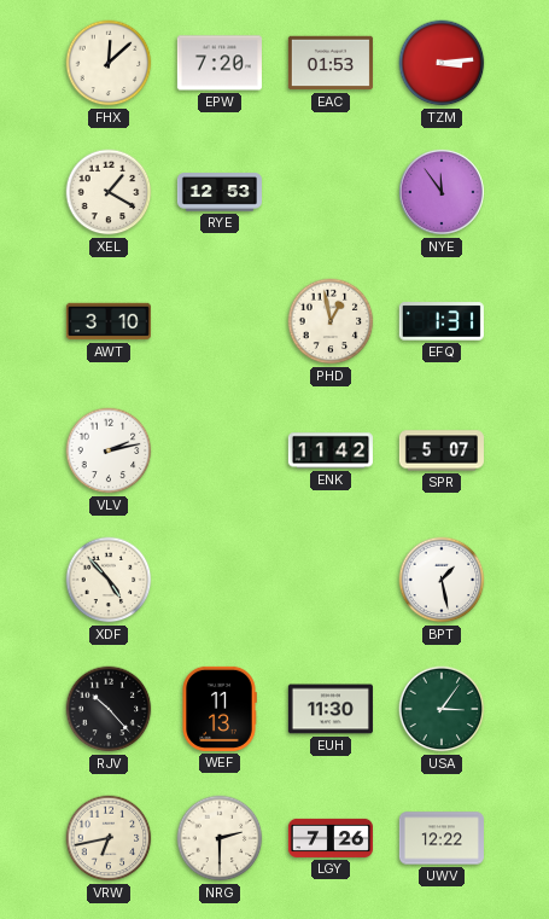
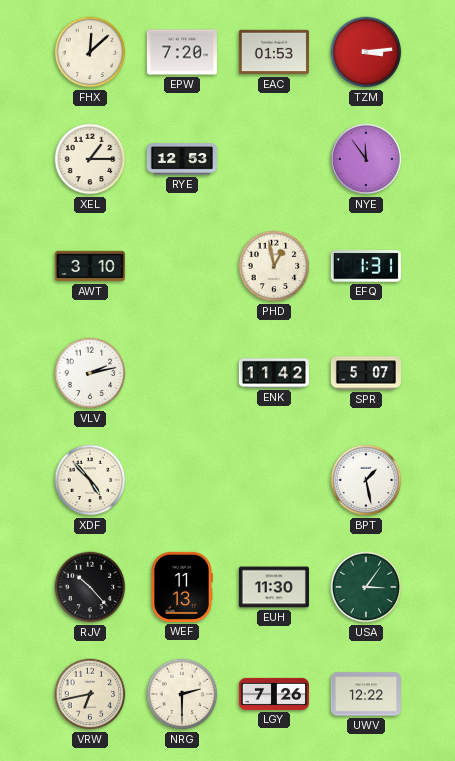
XEL: 1:20 -> 1:15 (90, 159)
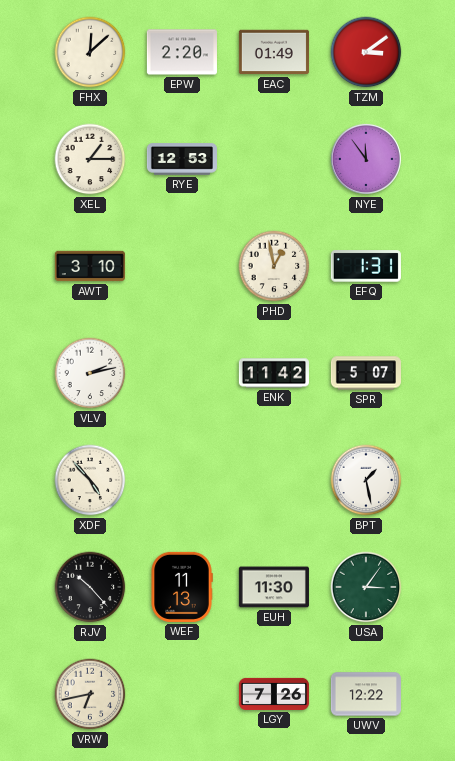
EPW: 7:20 -> 2:20 (182, 52)
EAC: 01:53 -> 01:49 (274, 52)
TZM: 3:14 -> 3:09 (366, 52)
NRG: 2:30 -> none (182, 694)
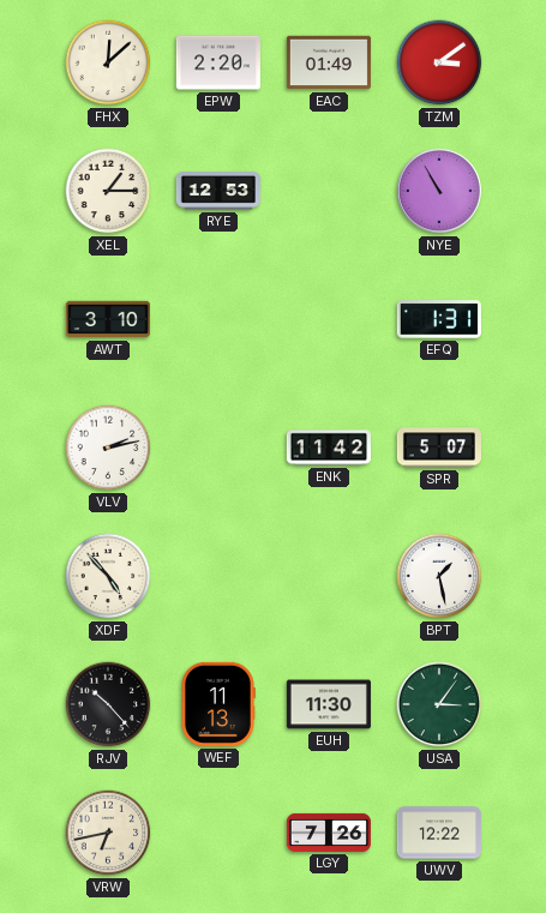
NYE: 11:54 -> 10:55 (439, 191)
PHD: 12:58 -> none (274, 266)
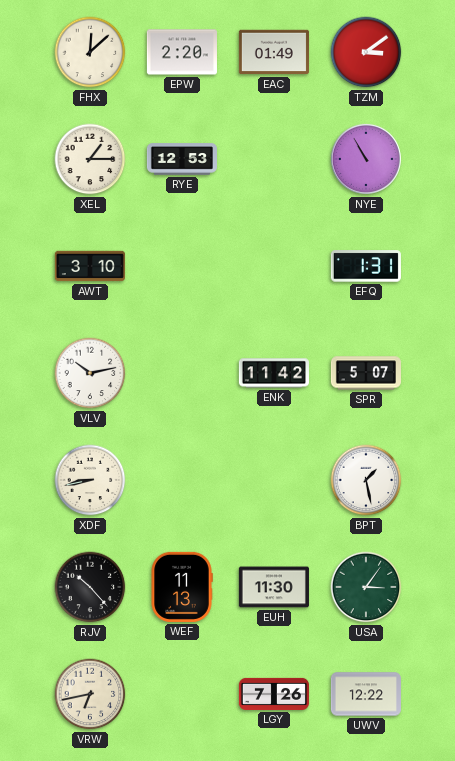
VLV: 2:13 -> 10:13 (90, 373)
XDF: 4:53 -> 8:43 (90, 480)
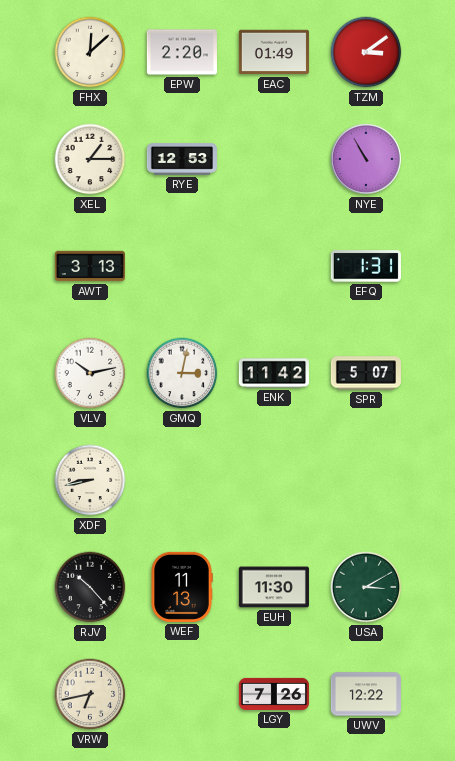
AWT: 3:10 -> 3:13 (90, 266)
GMQ: none -> 3:02 (182, 373)
BPT: 1:28 -> none (366, 480)
USA: 3:06 -> 3:10 (366, 587)
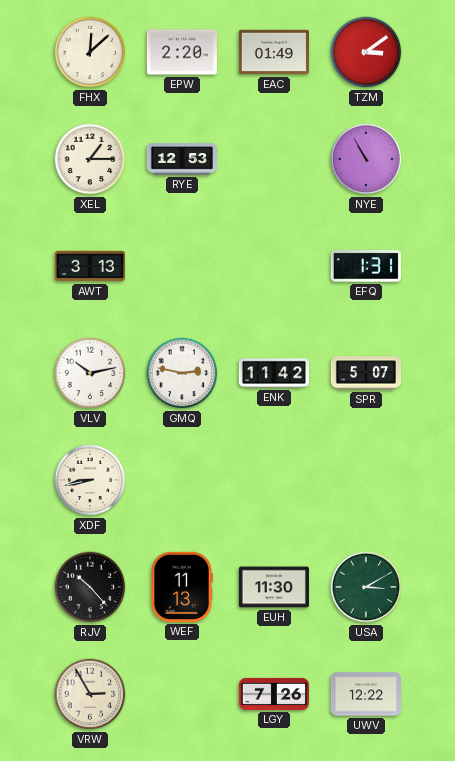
GMQ: 3:02 -> 2:47 (182, 373)
VRW: 6:43 -> 2:55 (90, 694)
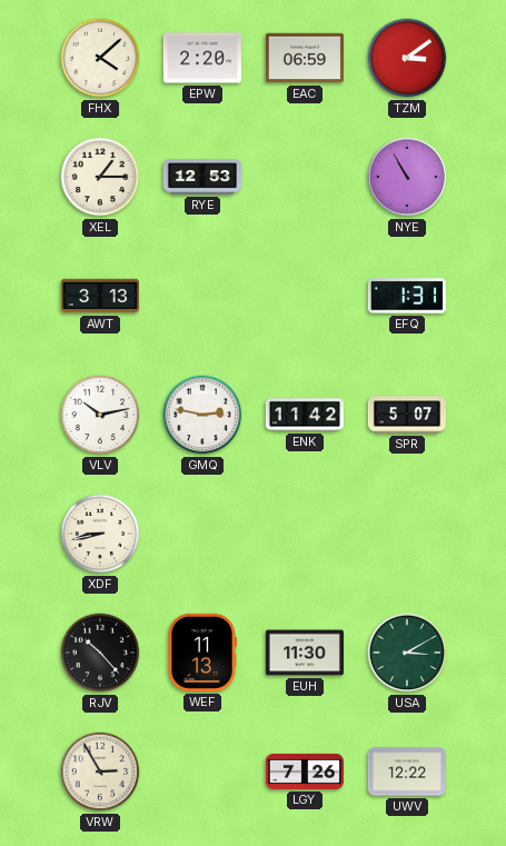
FHX: 12:08 -> 4:08 (100, 58)
EAC: 01:49 -> 06:59 (305, 58)
